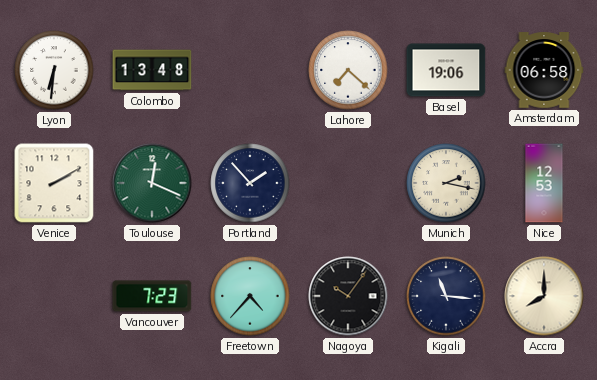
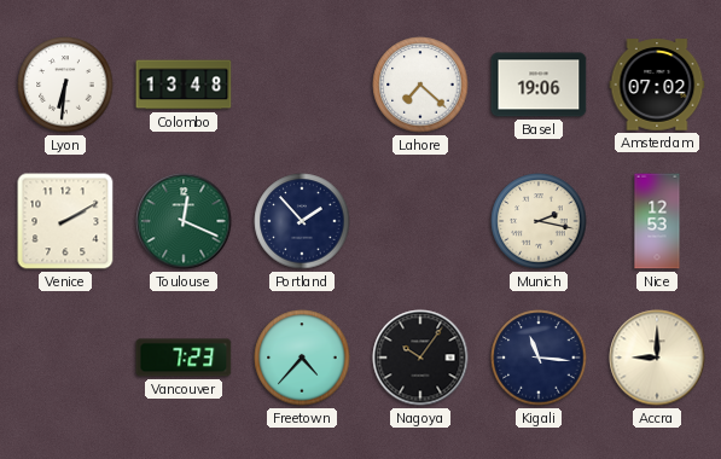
Amsterdam: 06:58 -> 07:02 (657, 85)
Accra: 8:00 -> 9:00 (657, 358)
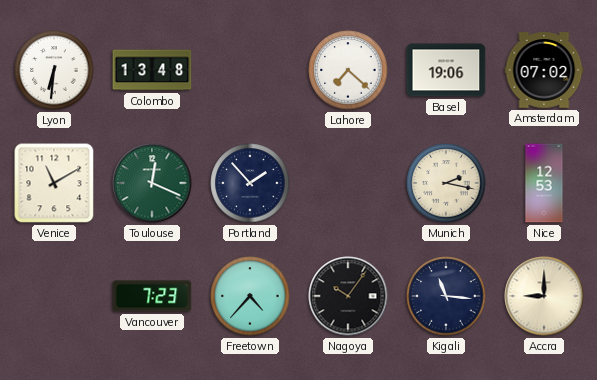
Venice: 2:10 -> 11:10 (54, 183)
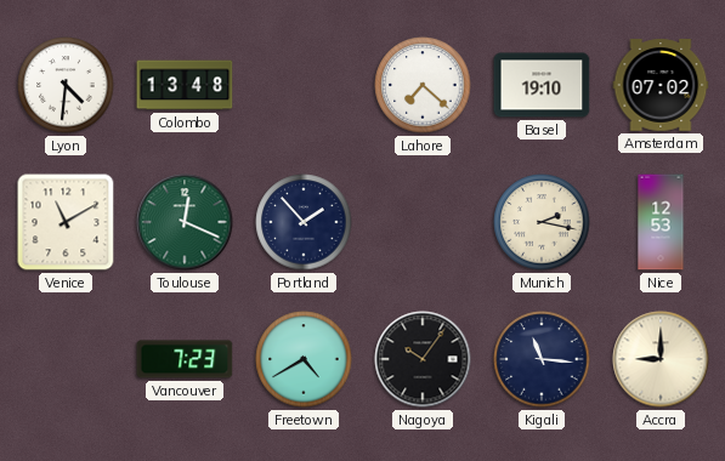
Lyon: 6:31 -> 4:31 (66, 85)
Basel: 19:06 -> 19:10 (542, 85)
Freetown: 4:37 -> 4:40 (304, 359)
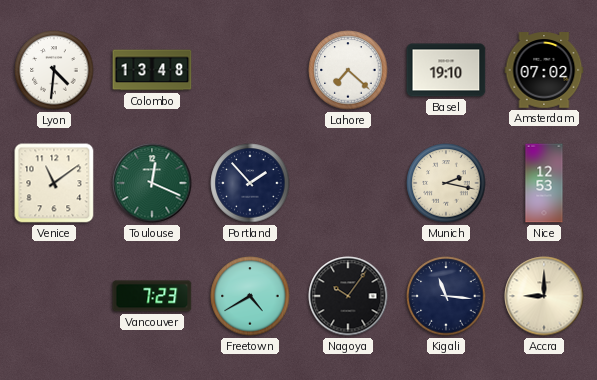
Venice: 11:10 -> 11:09 (54, 183)
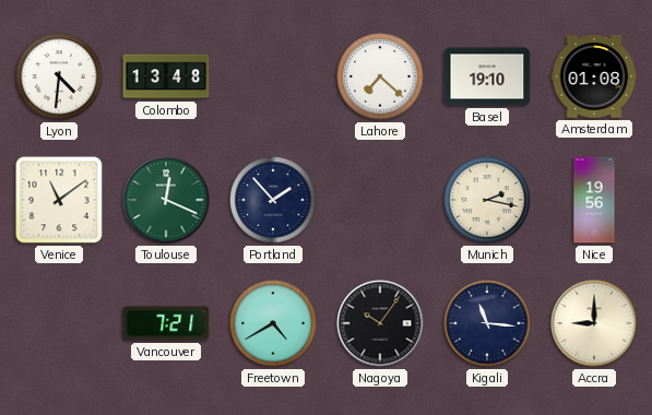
Amsterdam: 07:02 -> 01:08 (594, 76)
Nice: 12:53 -> 19:56 (594, 200)
Vancouver: 7:23 -> 7:21 (166, 323)
